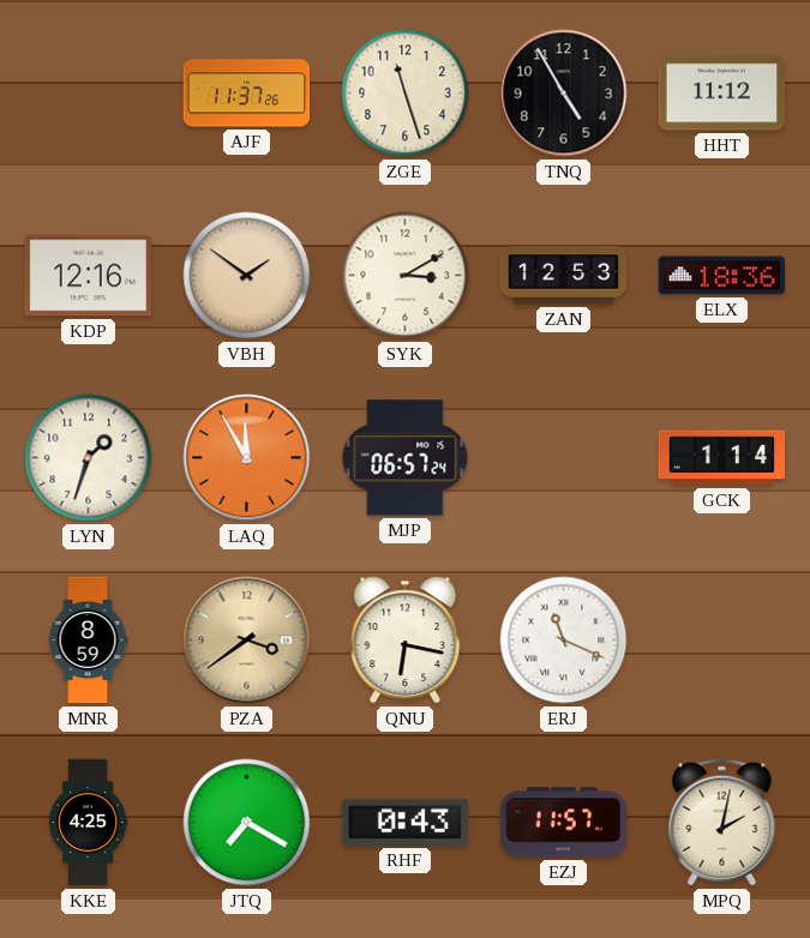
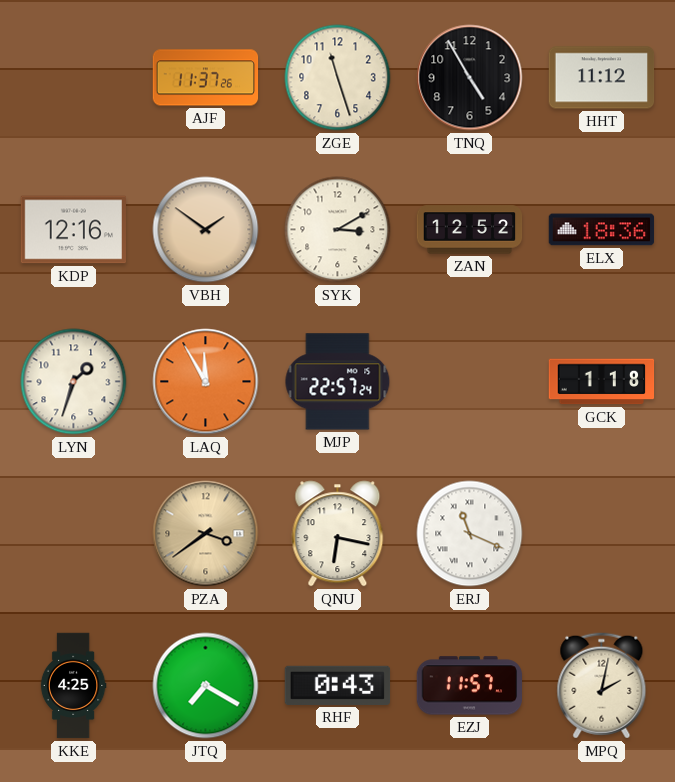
ZAN: 12:53 -> 12:52 (470, 230)
MJP: 06:57 -> 22:57 (338, 382)
GCK: 1:14 -> 1:18 (602, 382)
MNR: 8:59 -> none (88, 641)
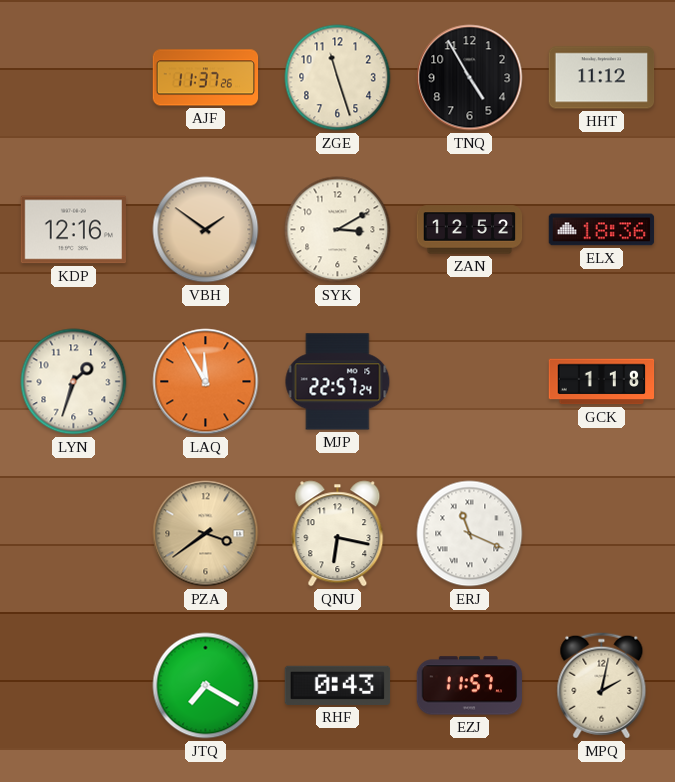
KKE: 4:25 -> none (73, 686)
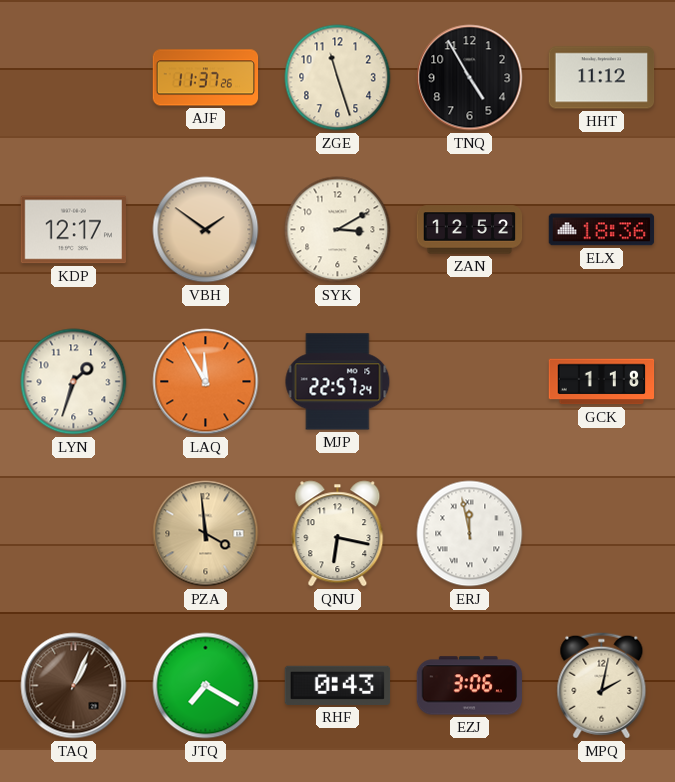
KDP: 12:16 -> 12:17 (74, 230)
PZA: 3:39 -> 3:59 (206, 534)
ERJ: 11:19 -> 11:58 (470, 534)
TAQ: none -> 1:04 (74, 686)
EZJ: 11:57 -> 3:06 (470, 686)
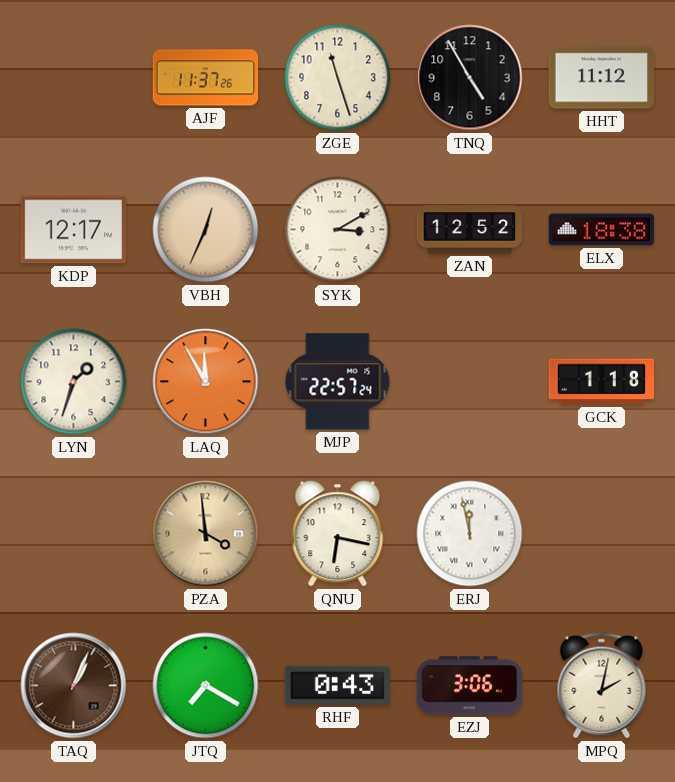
VBH: 1:51 -> 12:34 (206, 230)
ELX: 18:36 -> 18:38 (602, 230)
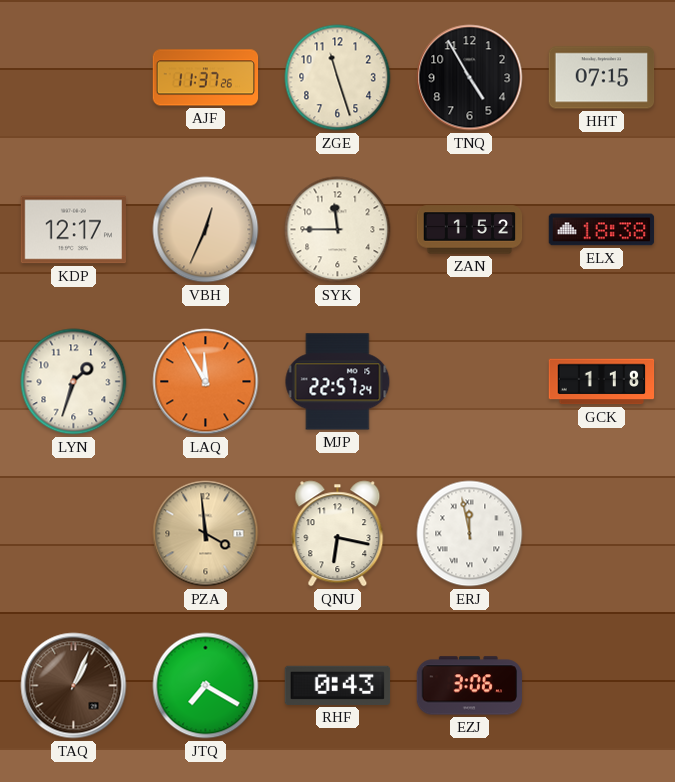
HHT: 11:12 -> 07:15 (602, 78)
SYK: 3:10 -> 11:45 (338, 230)
ZAN: 12:52 -> 1:52 (470, 230)
MPQ: 2:02 -> none (602, 686)
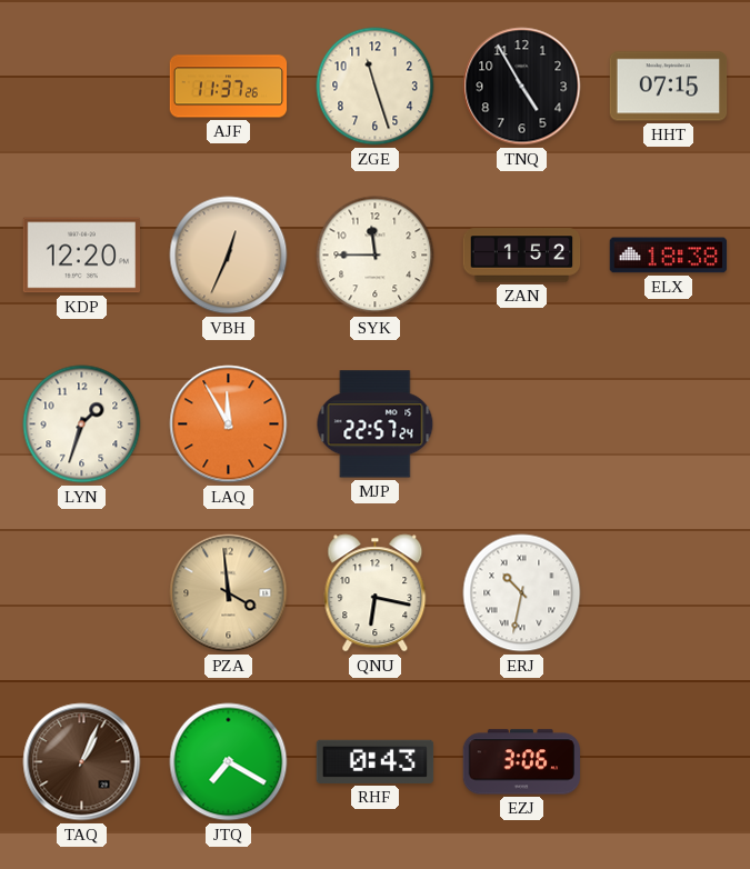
KDP: 12:17 -> 12:20 (82, 256)
GCK: 1:18 -> none (602, 382)
ERJ: 11:58 -> 10:32 (522, 593)
